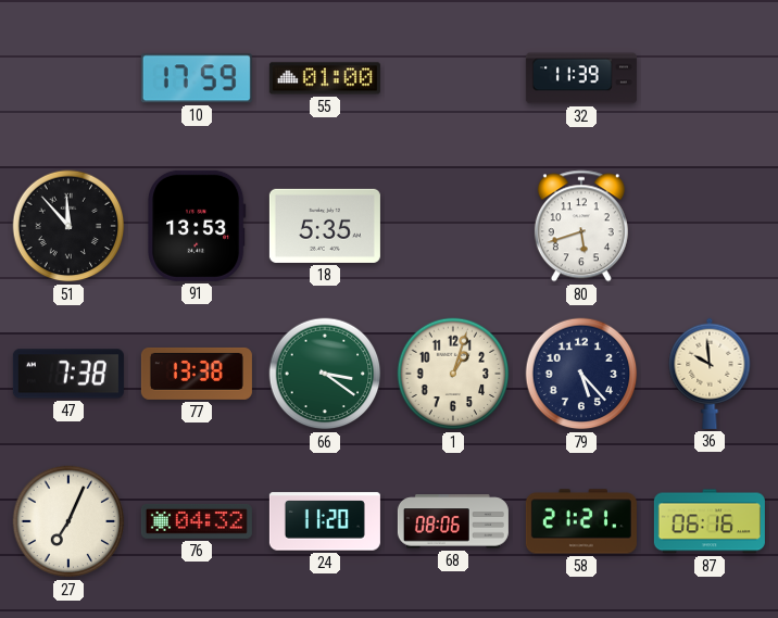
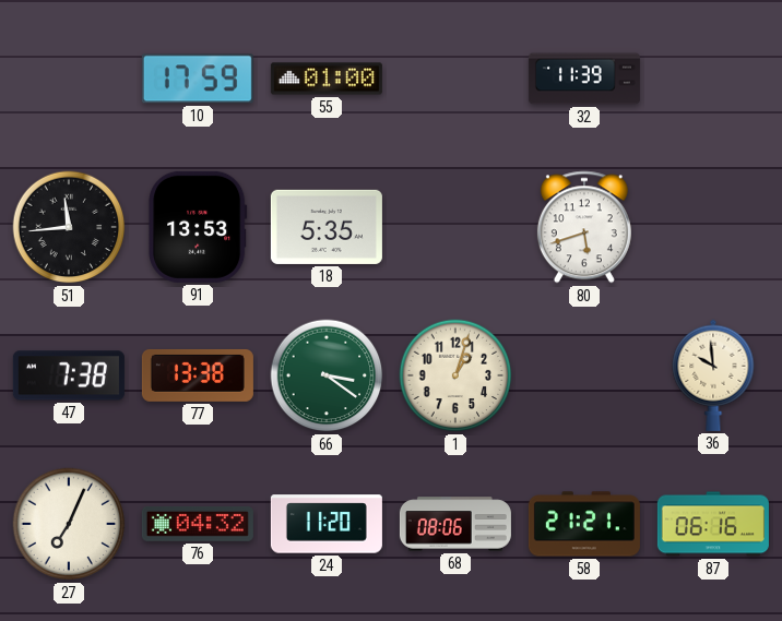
51: 11:53 -> 11:44 (69, 227)
79: 5:23 -> none (581, 374)
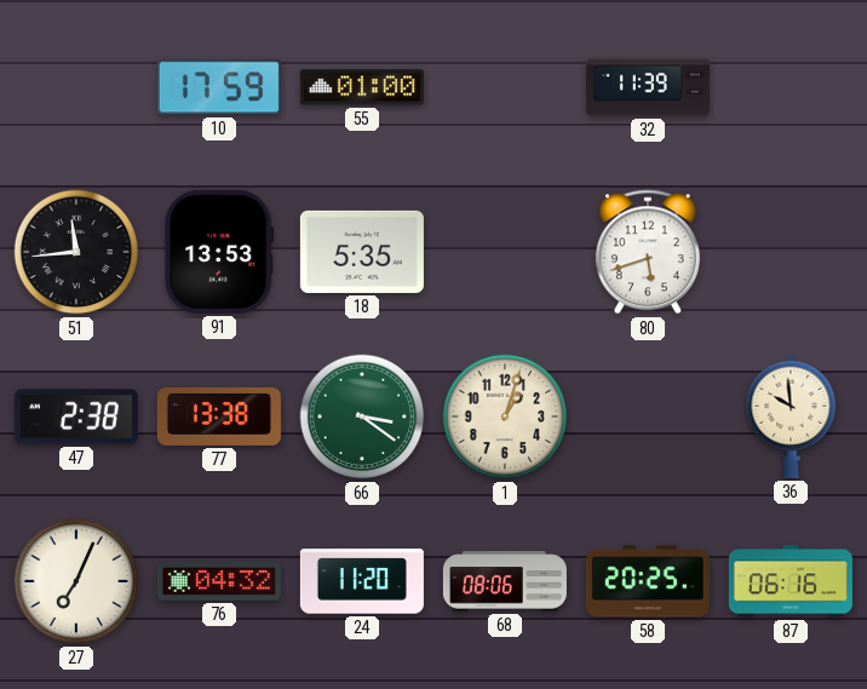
47: 7:38 -> 2:38 (76, 417)
58: 21:21 -> 20:25 (648, 581)
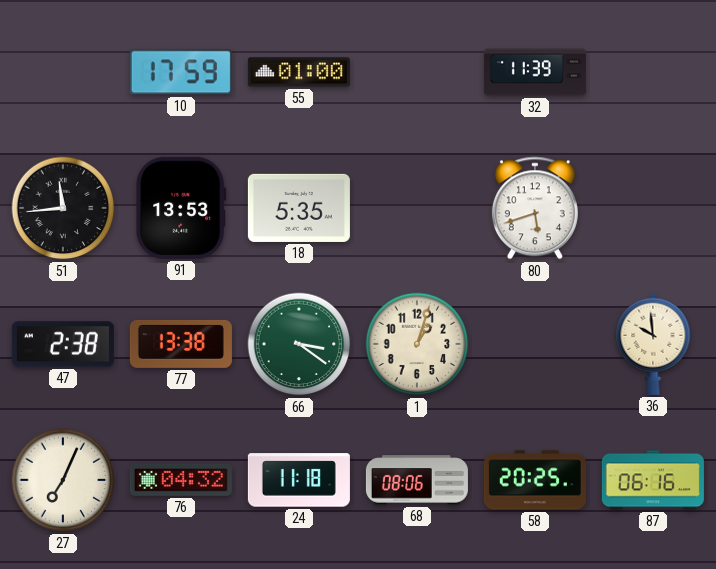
24: 11:20 -> 11:18 (299, 480)
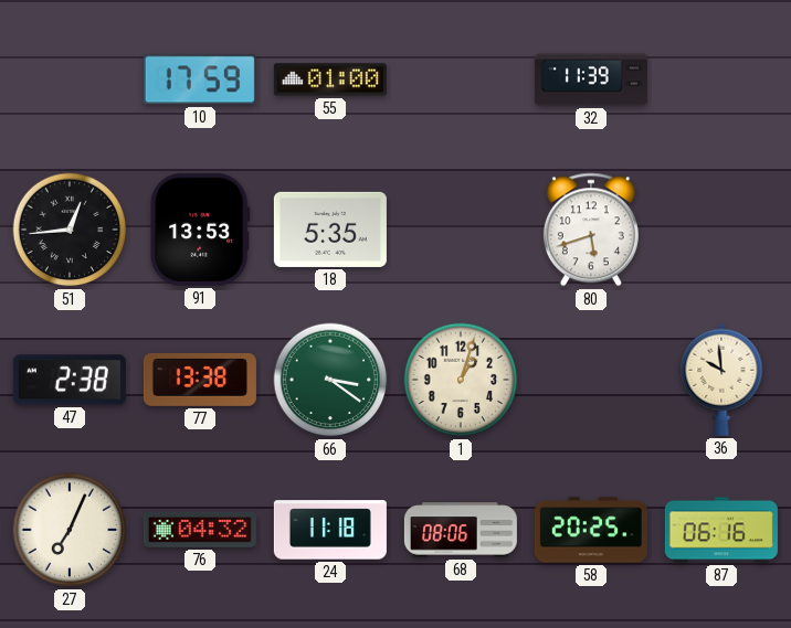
51: 11:44 -> 12:44 (70, 230)
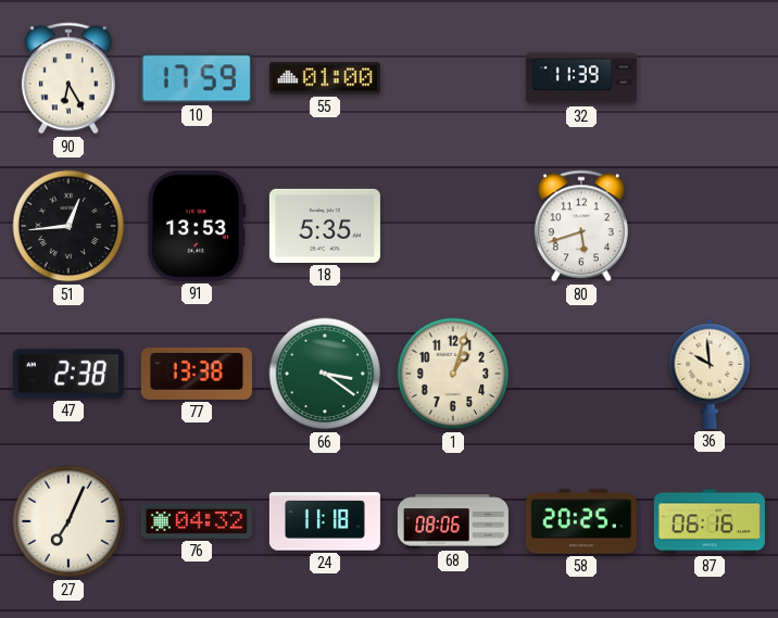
90: none -> 6:25 (68, 78)
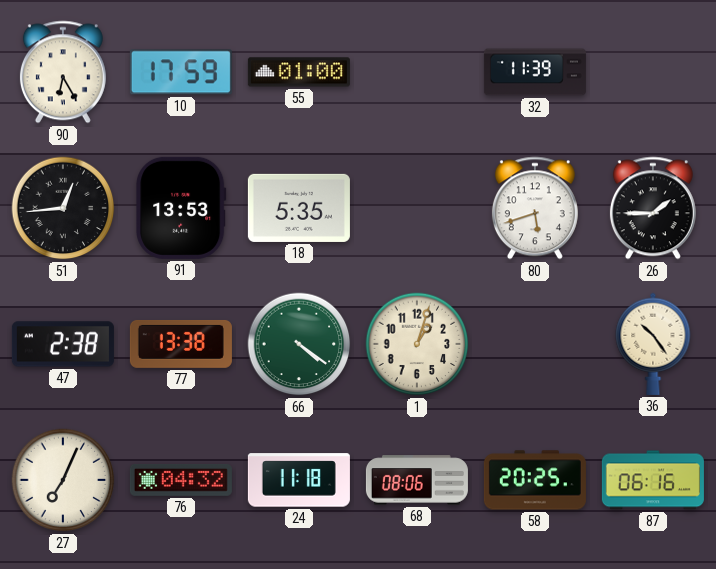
26: none -> 1:45 (653, 208)
66: 3:21 -> 4:21 (299, 344)
36: 9:59 -> 10:24 (653, 344)
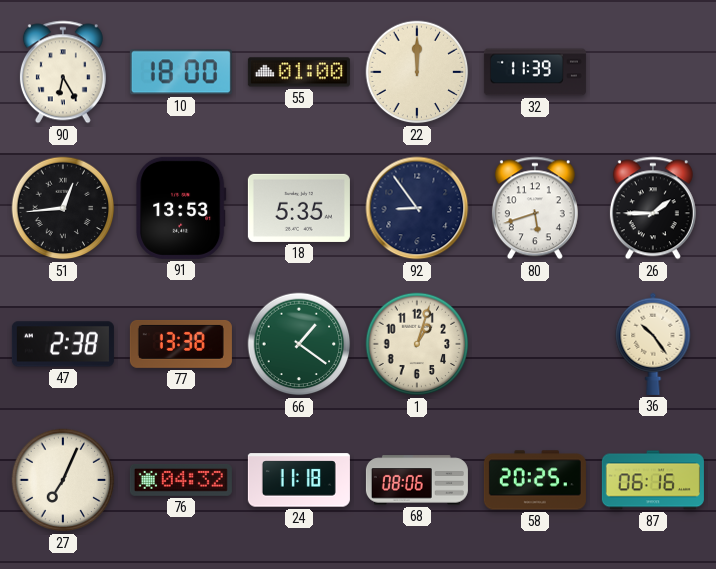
10: 17:59 -> 18:00 (181, 72)
22: none -> 12:00 (417, 72)
92: none -> 8:54 (417, 208)
66: 4:21 -> 1:21 (299, 344)
